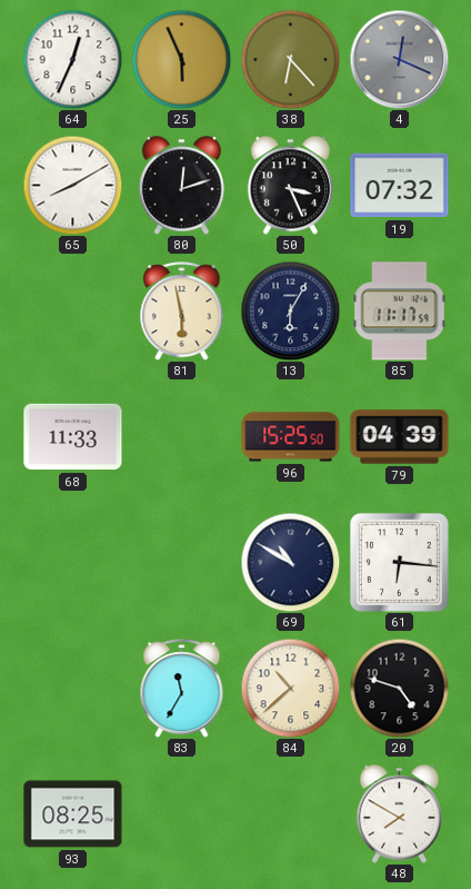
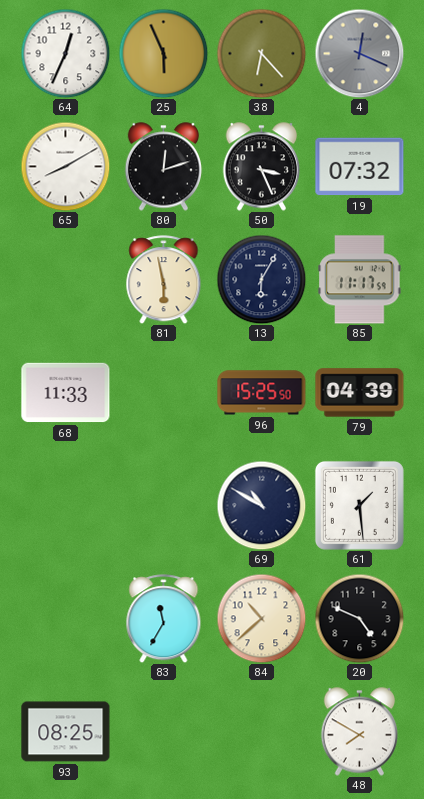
61: 6:16 -> 1:29 (359, 505)
20: 4:48 -> 4:49 (359, 618)
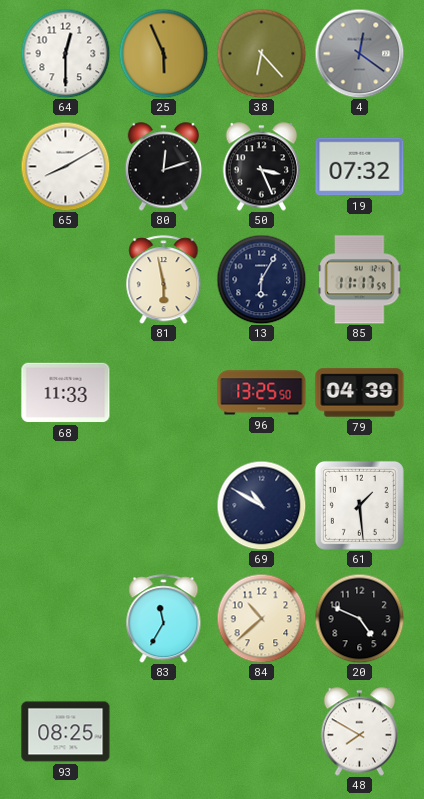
64: 12:34 -> 12:30 (65, 53)
4: 12:19 -> 12:21 (359, 53)
96: 15:25 -> 13:25 (262, 393)
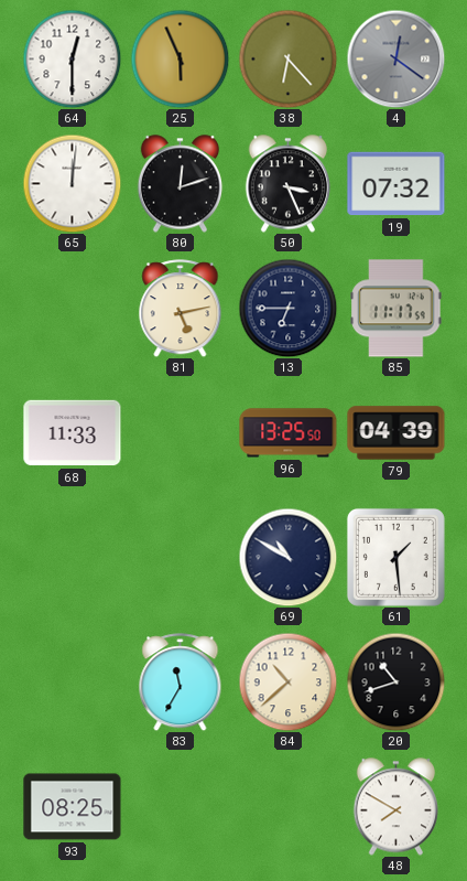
65: 8:10 -> 12:01 (72, 183)
81: 5:58 -> 5:13 (181, 309)
13: 6:05 -> 6:45 (287, 308)
20: 4:49 -> 10:42 (395, 681)
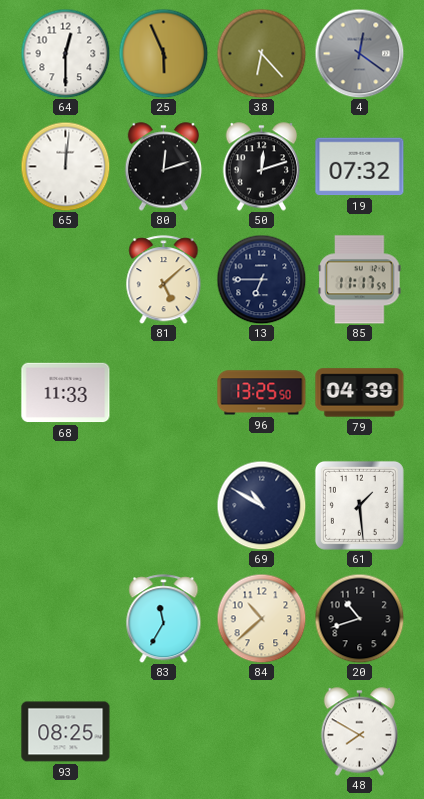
50: 3:26 -> 12:12 (262, 167)
81: 5:13 -> 5:08 (164, 280)
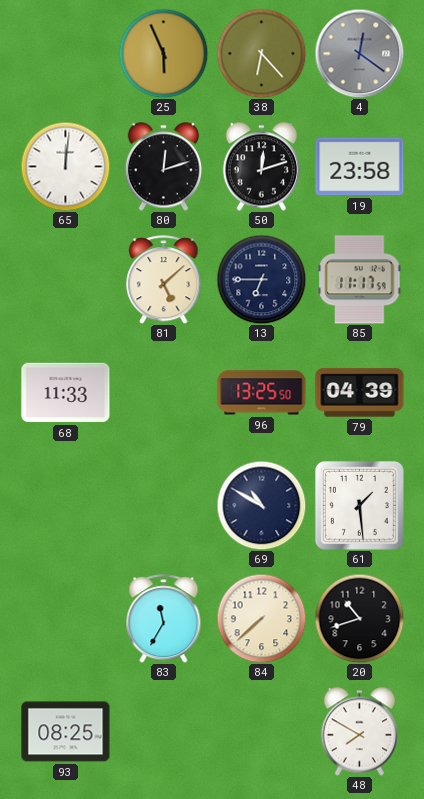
64: 12:30 -> none (65, 53)
19: 07:32 -> 23:58 (360, 167)
84: 10:38 -> 7:38 (261, 618)
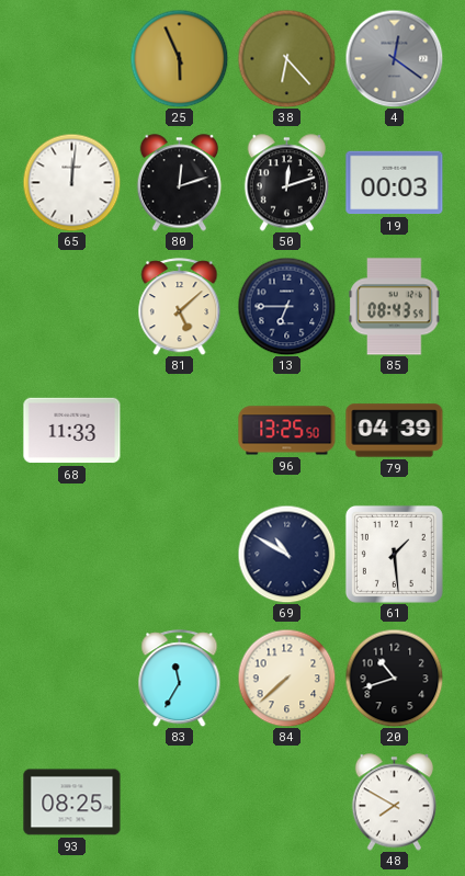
19: 23:58 -> 00:03 (395, 183)
85: 11:17 -> 08:43 (395, 307)
